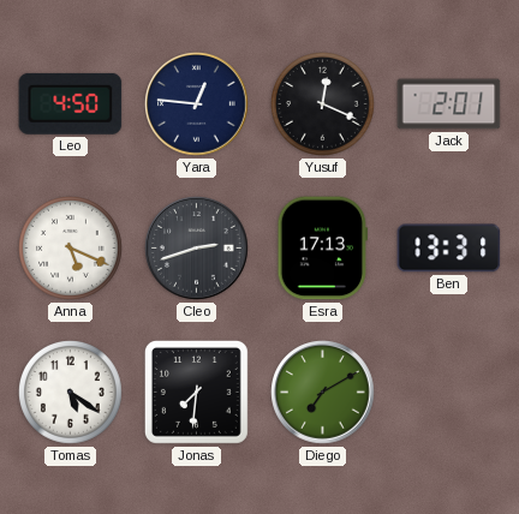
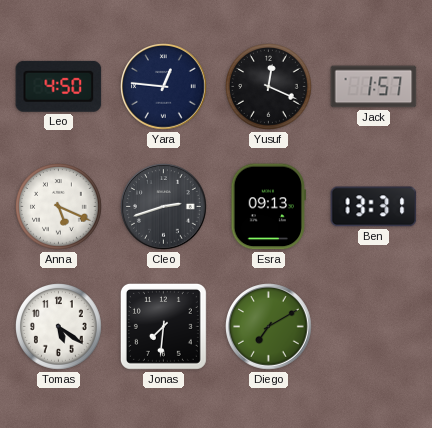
Jack: 2:01 -> 1:57 (374, 87)
Esra: 17:13 -> 09:13 (268, 207)
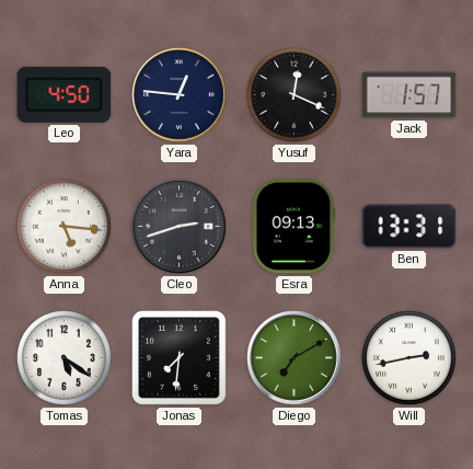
Anna: 5:19 -> 5:16 (65, 227)
Will: none -> 2:43 (409, 358)
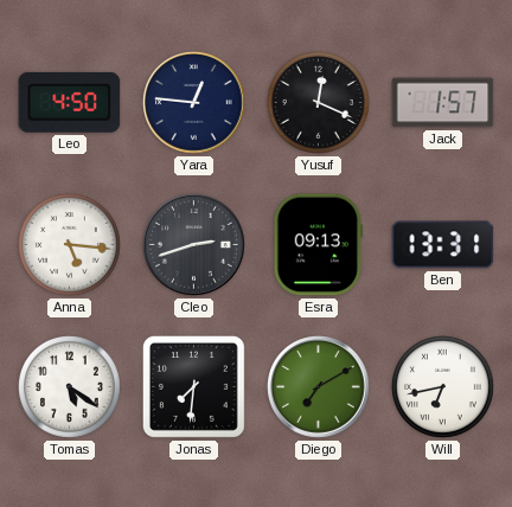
Will: 2:43 -> 6:43 (443, 387)
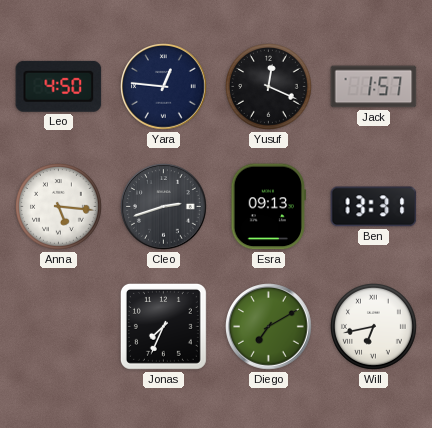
Tomas: 5:21 -> none (70, 387)
Jonas: 7:31 -> 7:34 (163, 326)
